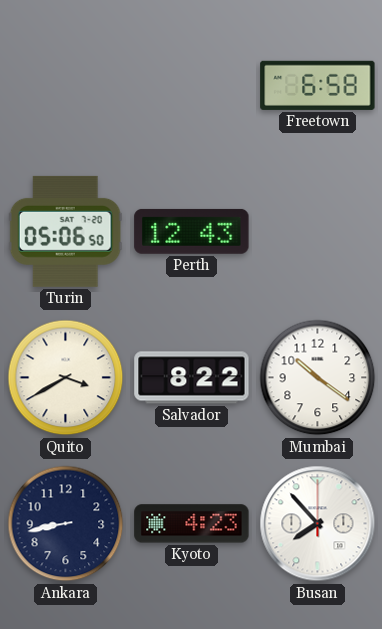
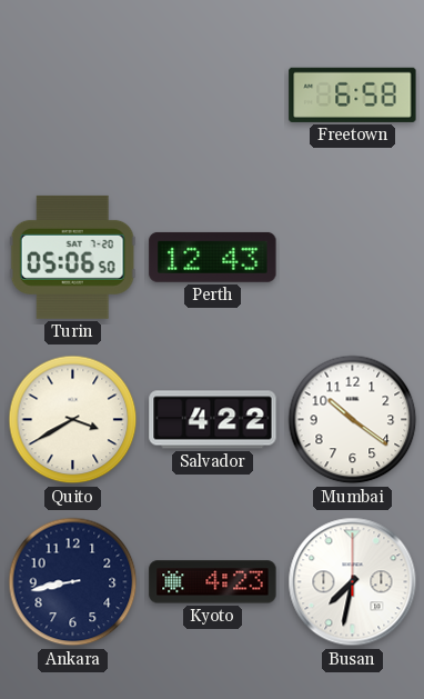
Salvador: 8:22 -> 4:22 (213, 420)
Busan: 7:53 -> 7:32 (353, 582)
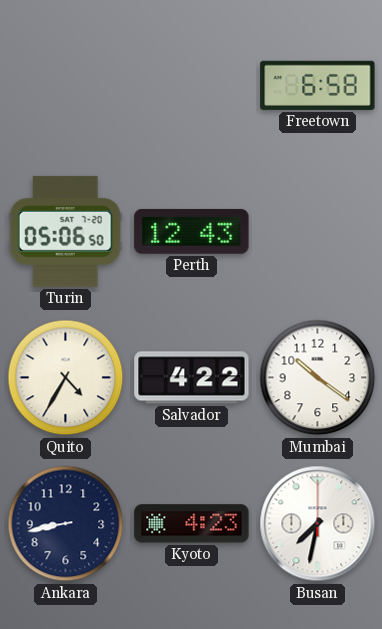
Quito: 3:40 -> 4:35 (66, 378)
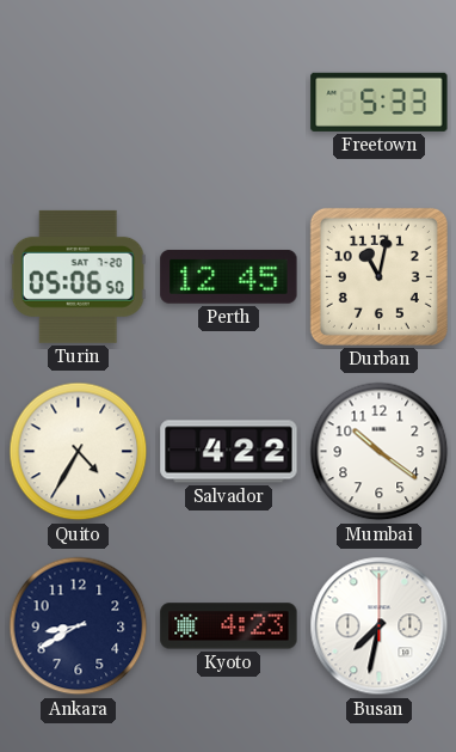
Freetown: 6:58 -> 5:33 (380, 102)
Perth: 12:43 -> 12:45 (229, 276)
Durban: none -> 11:02 (378, 276)
Ankara: 8:43 -> 8:40 (79, 626)
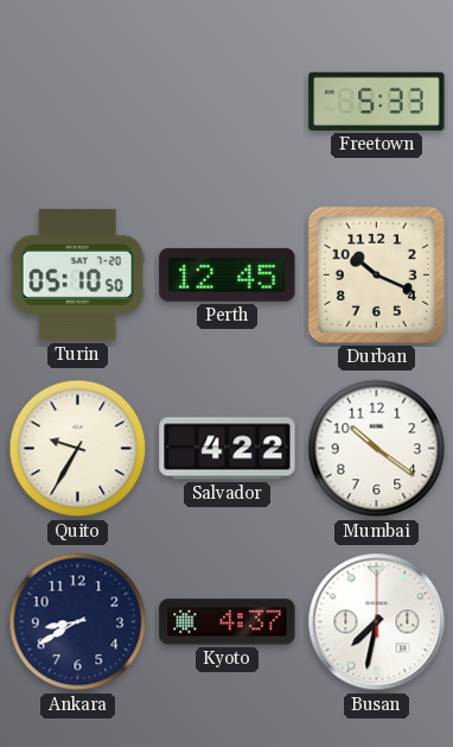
Turin: 05:06 -> 05:10 (77, 274)
Durban: 11:02 -> 10:19 (376, 274)
Quito: 4:35 -> 9:35 (78, 449)
Kyoto: 4:23 -> 4:37 (228, 622)
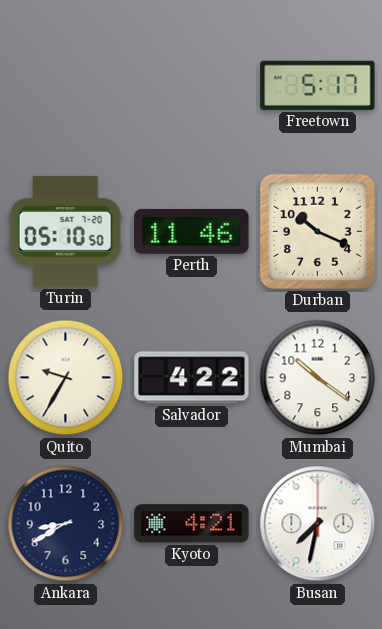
Freetown: 5:33 -> 5:17 (318, 85)
Perth: 12:45 -> 11:46 (192, 231)
Kyoto: 4:37 -> 4:21 (192, 524)
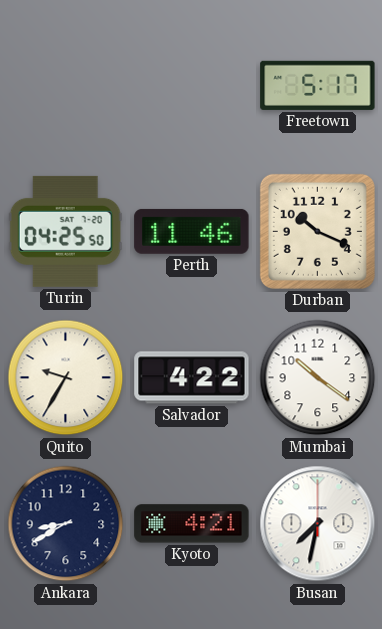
Turin: 05:10 -> 04:25 (65, 231)
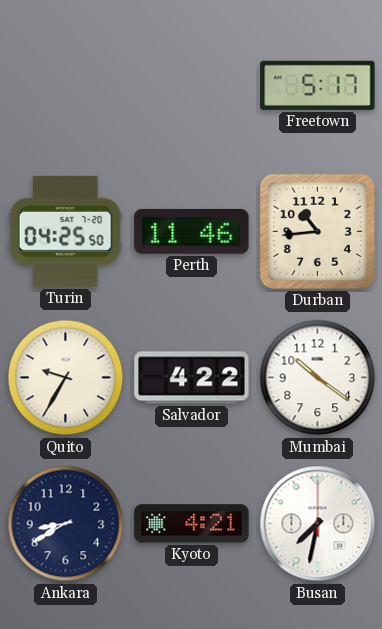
Durban: 10:19 -> 10:44 (317, 231)
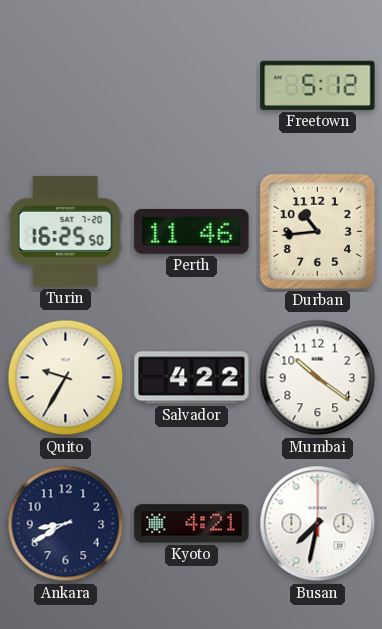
Freetown: 5:17 -> 5:12 (318, 85)
Turin: 04:25 -> 16:25 (65, 231)
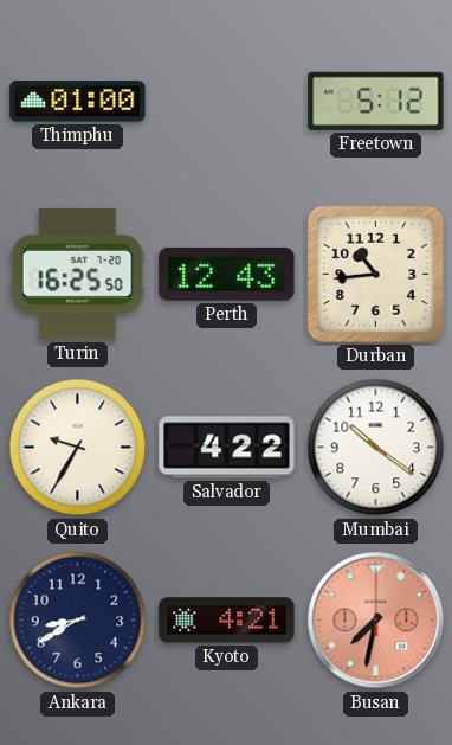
Thimphu: none -> 01:00 (78, 102)
Perth: 11:46 -> 12:43 (227, 274)
Busan dial: white -> salmon (376, 621)
